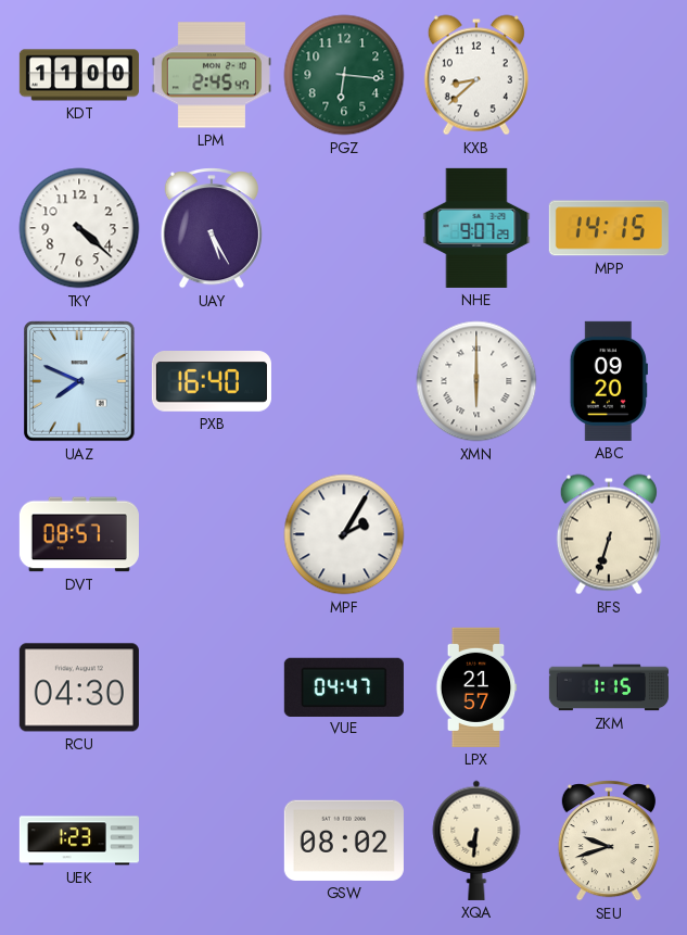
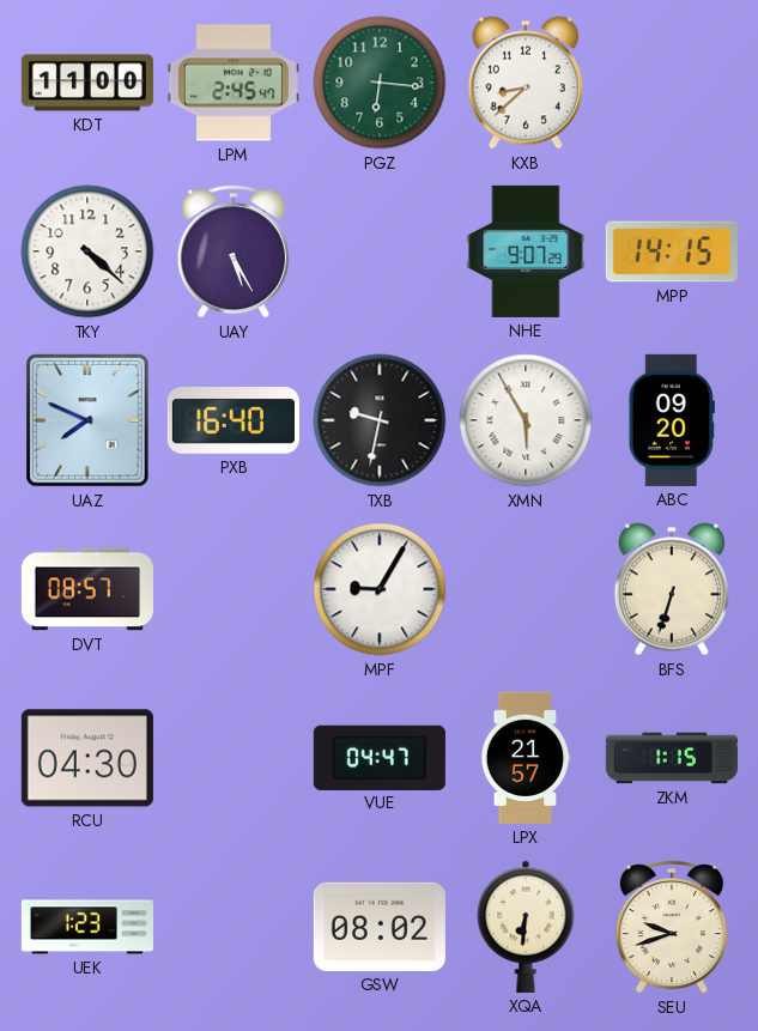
TXB: none -> 9:32 (380, 420)
XMN: 6:00 -> 5:55 (526, 420)
MPF: 2:05 -> 9:05 (380, 589)
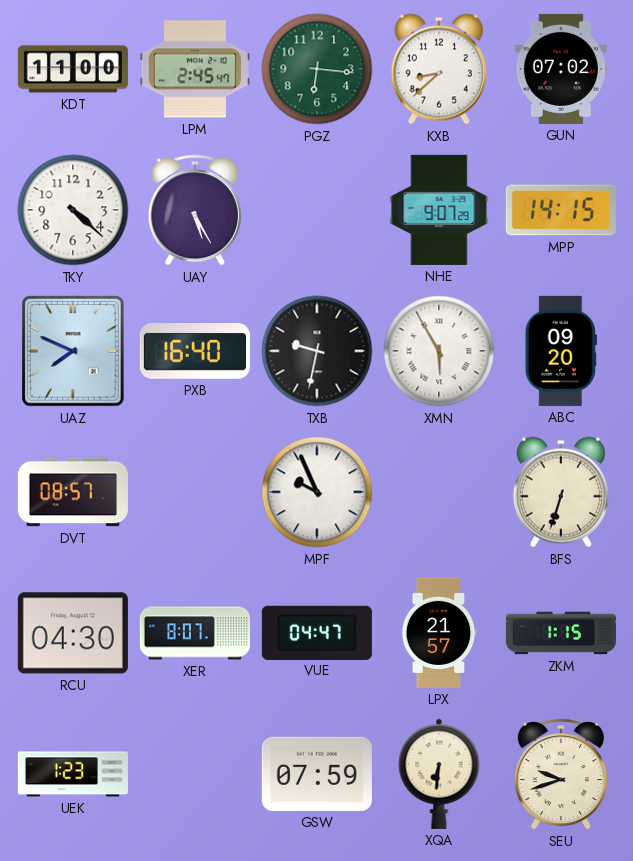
GUN: none -> 07:02 (560, 69)
MPF: 9:05 -> 9:56 (317, 492)
XER: none -> 8:07 (195, 633)
GSW: 08:02 -> 07:59 (317, 774)
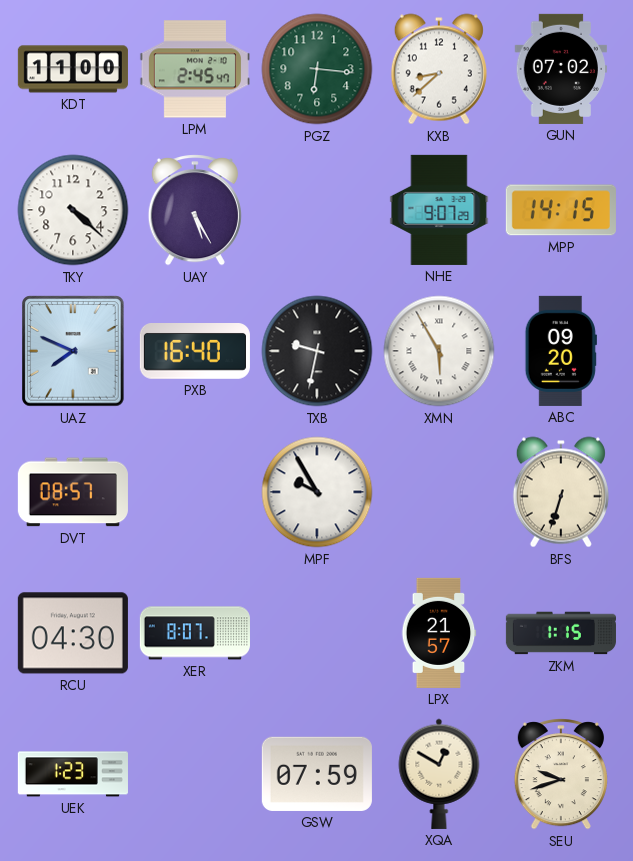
MPF: 9:56 -> 9:55 (317, 492)
VUE: 04:47 -> none (317, 632)
XQA: 6:31 -> 12:50 (439, 774)
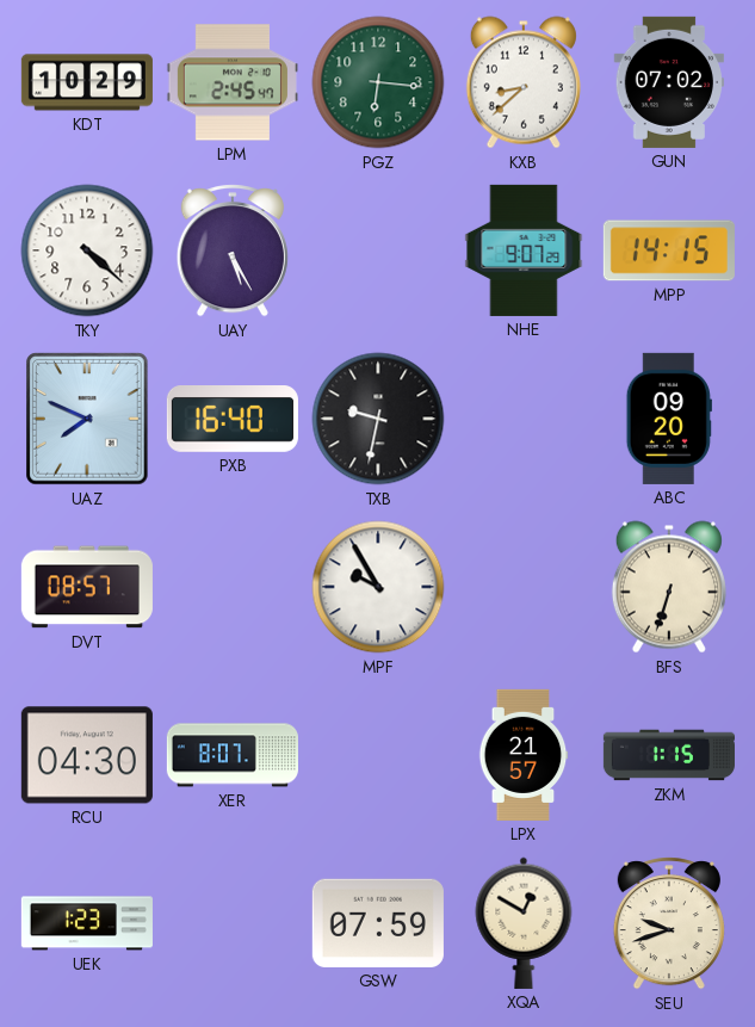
KDT: 11:00 -> 10:29 (87, 82)
XMN: 5:55 -> none (439, 351)
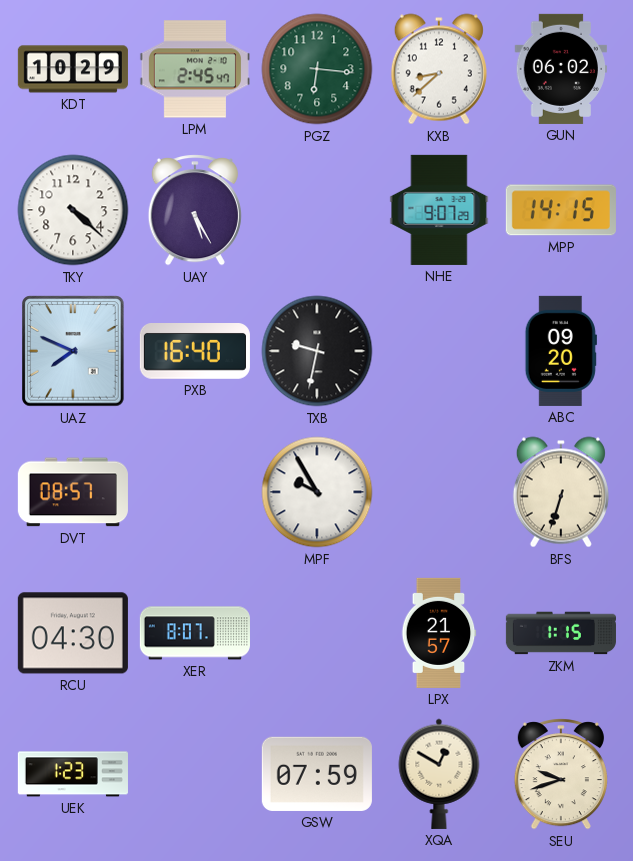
GUN: 07:02 -> 06:02 (560, 69)
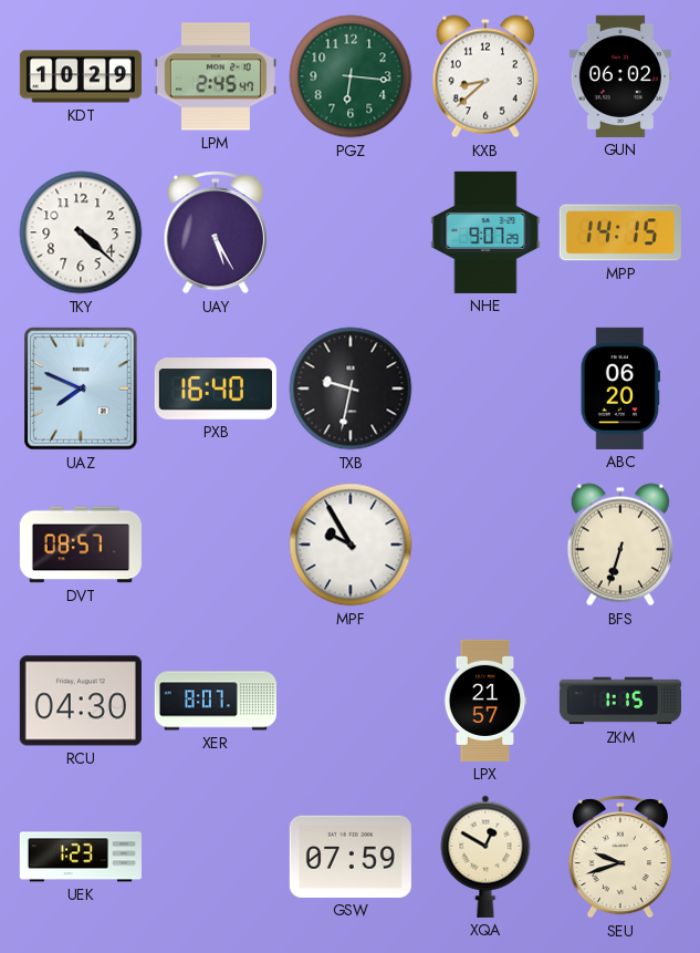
ABC: 09:20 -> 06:20 (620, 389)
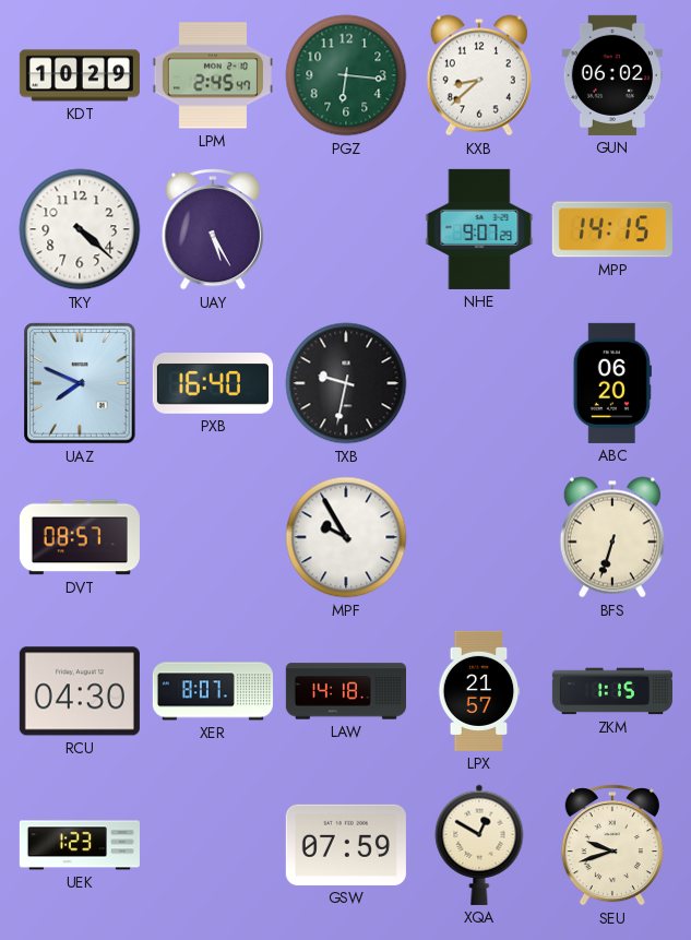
LAW: none -> 14:18 (346, 691)
